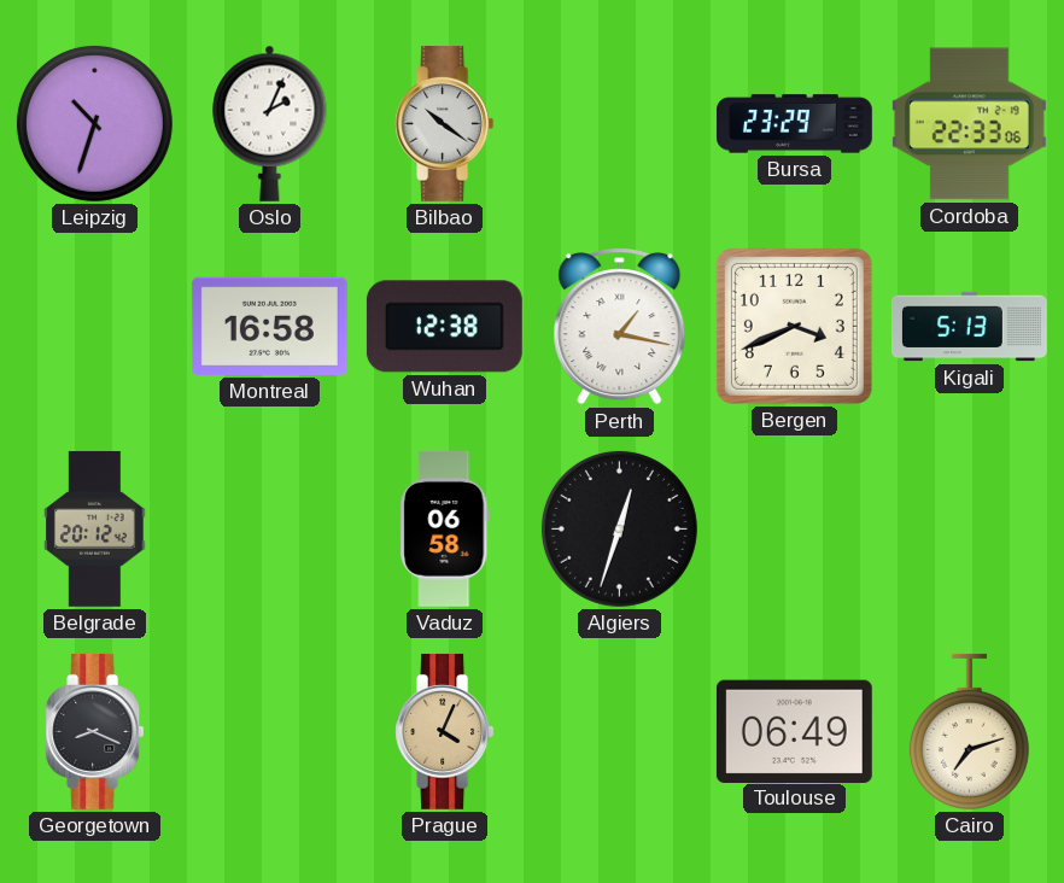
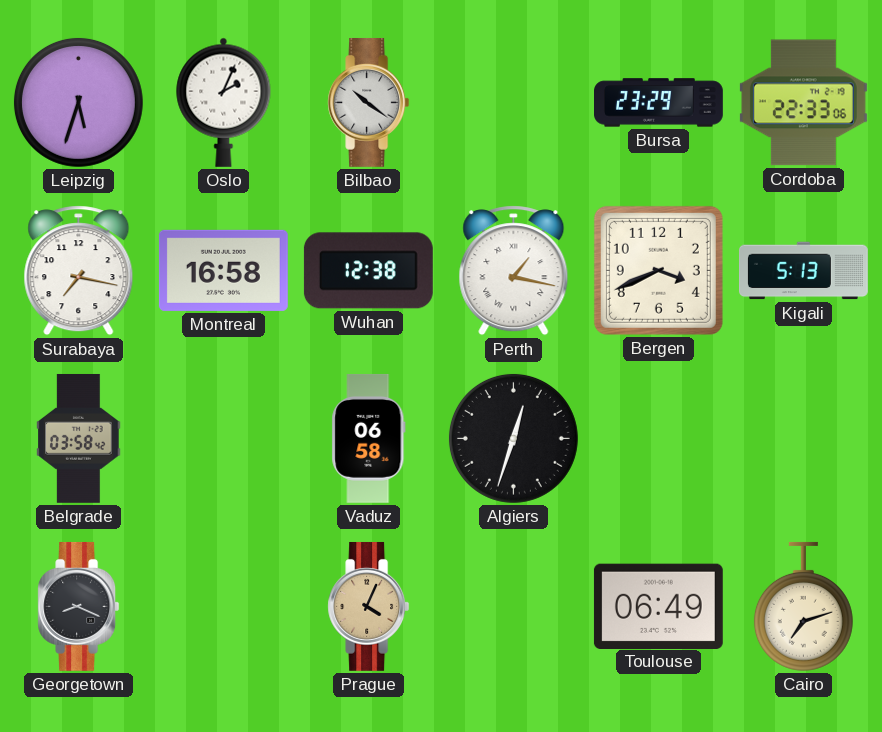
Leipzig: 10:33 -> 5:33 (78, 102)
Surabaya: none -> 7:17 (79, 271)
Belgrade: 20:12 -> 03:58 (79, 438)
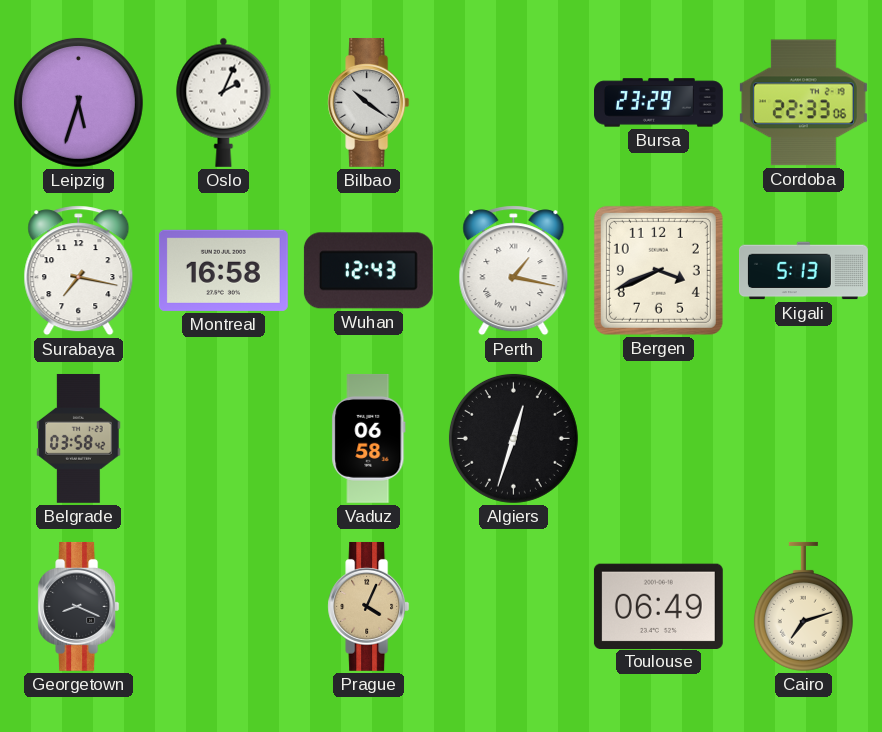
Wuhan: 12:38 -> 12:43 (368, 271)
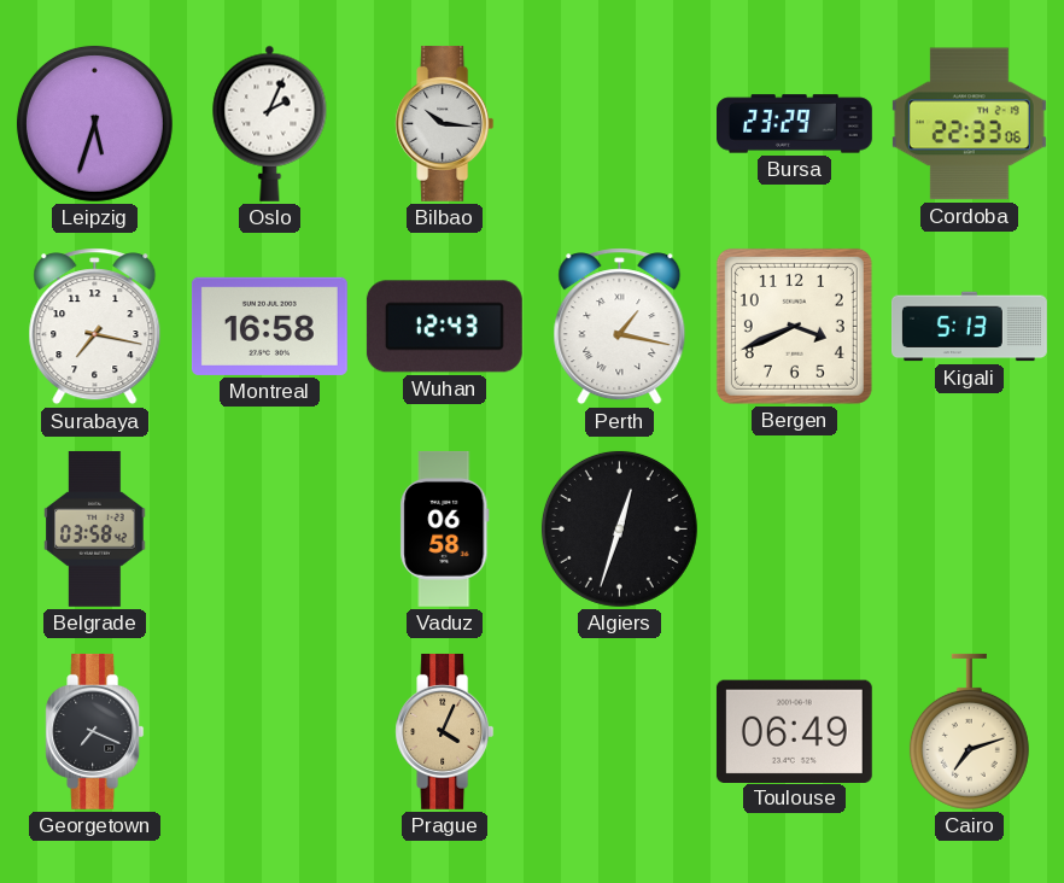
Bilbao: 10:21 -> 10:16 (445, 123)
Georgetown: 8:19 -> 7:19 (95, 731)
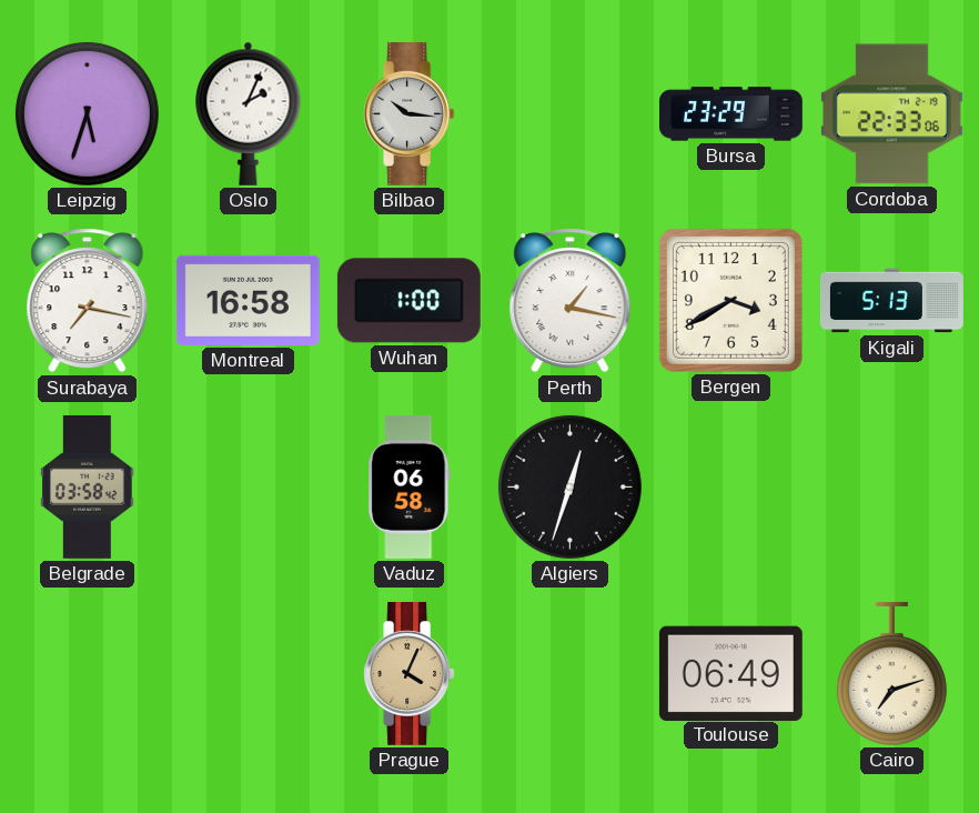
Wuhan: 12:43 -> 1:00 (408, 301)
Bergen: 3:41 -> 3:40 (730, 300)
Georgetown: 7:19 -> none (95, 731)
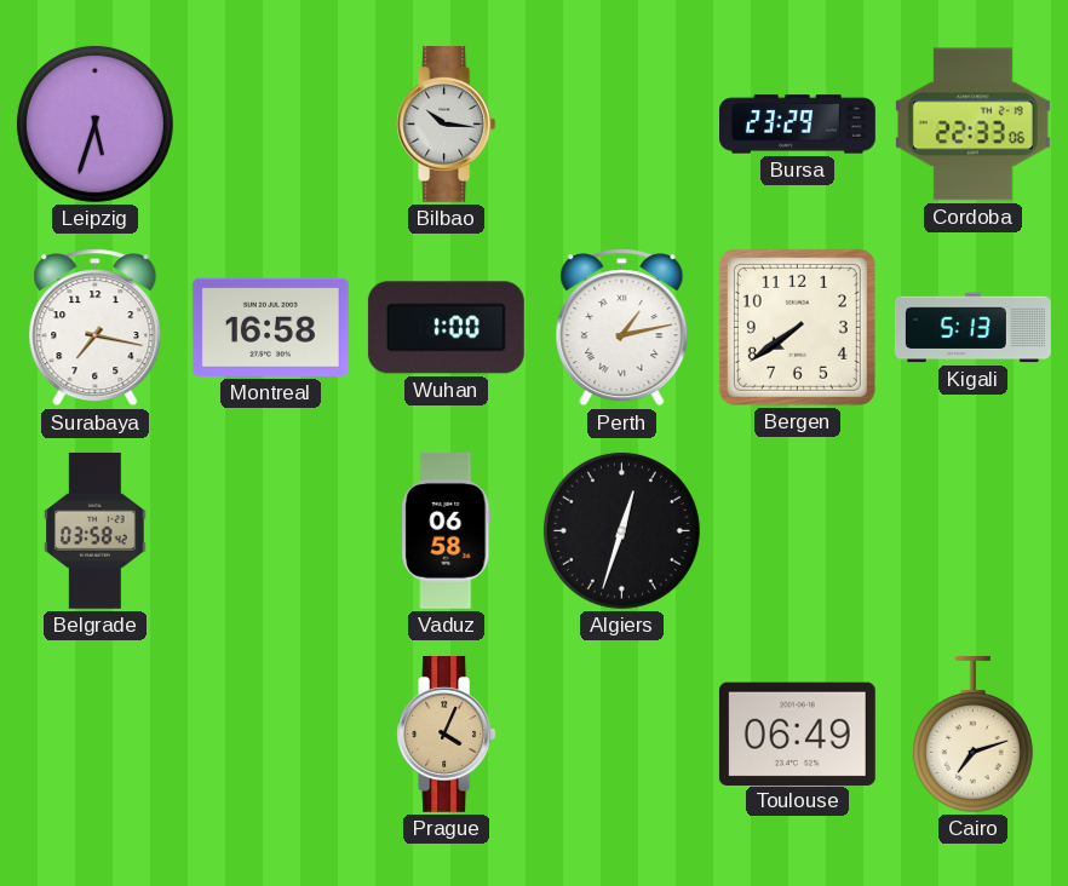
Oslo: 2:04 -> none (249, 113)
Perth: 1:17 -> 1:13 (622, 328)
Bergen: 3:40 -> 7:39 (797, 327)
